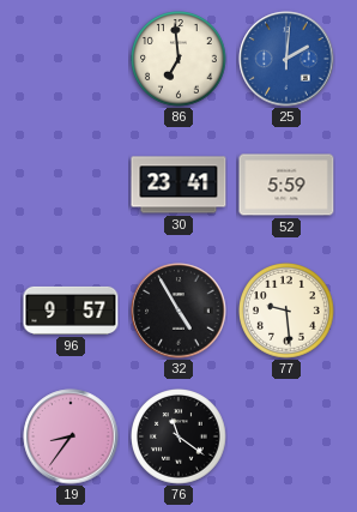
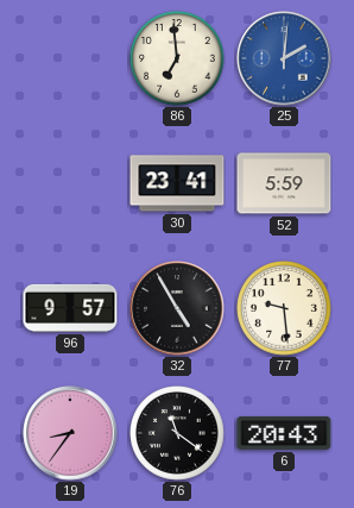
6: none -> 20:43 (284, 433)
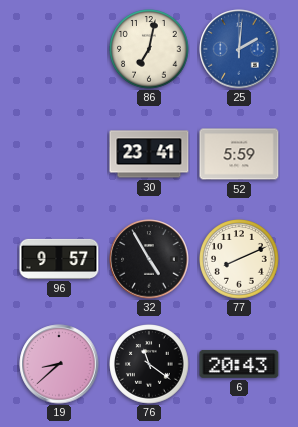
86: 6:59 -> 7:02 (149, 49)
77: 9:29 -> 8:11 (239, 259)
19: 8:36 -> 8:38 (59, 364)
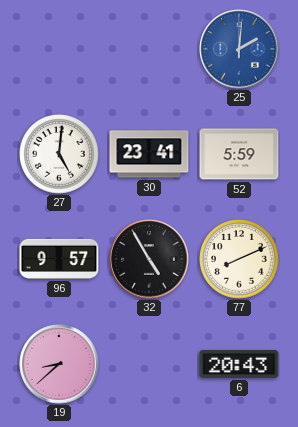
86: 7:02 -> none (149, 49)
27: none -> 5:01 (59, 154)
76: 11:21 -> none (149, 364)
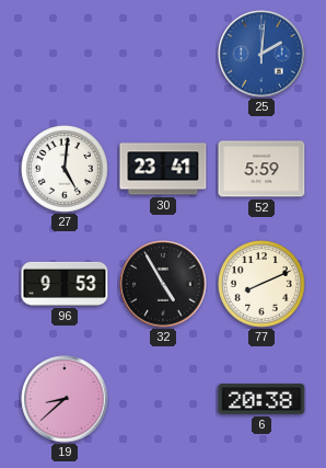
96: 9:57 -> 9:53 (65, 284)
6: 20:43 -> 20:38 (261, 399)
